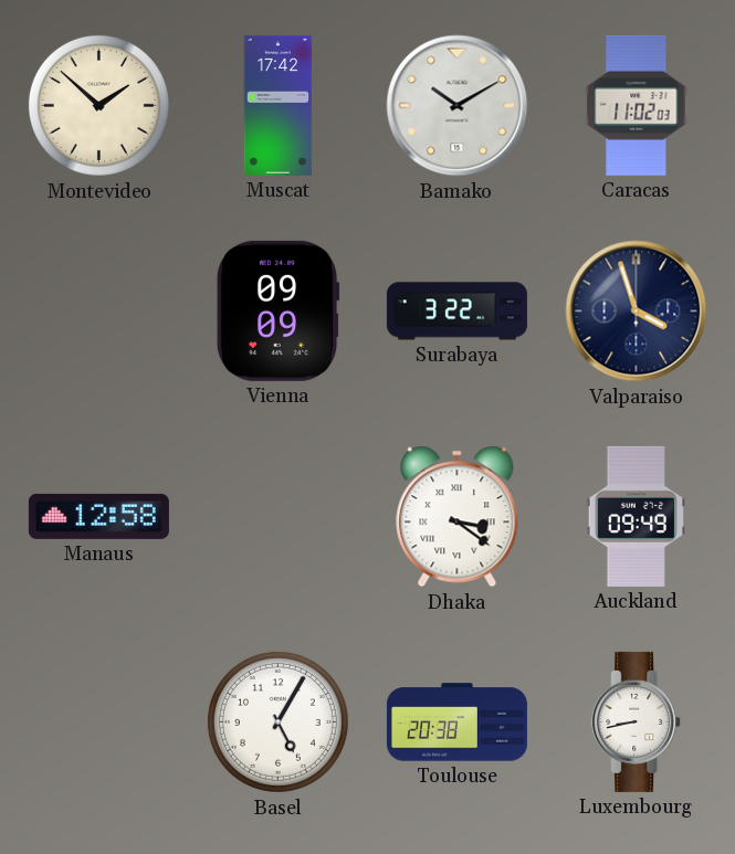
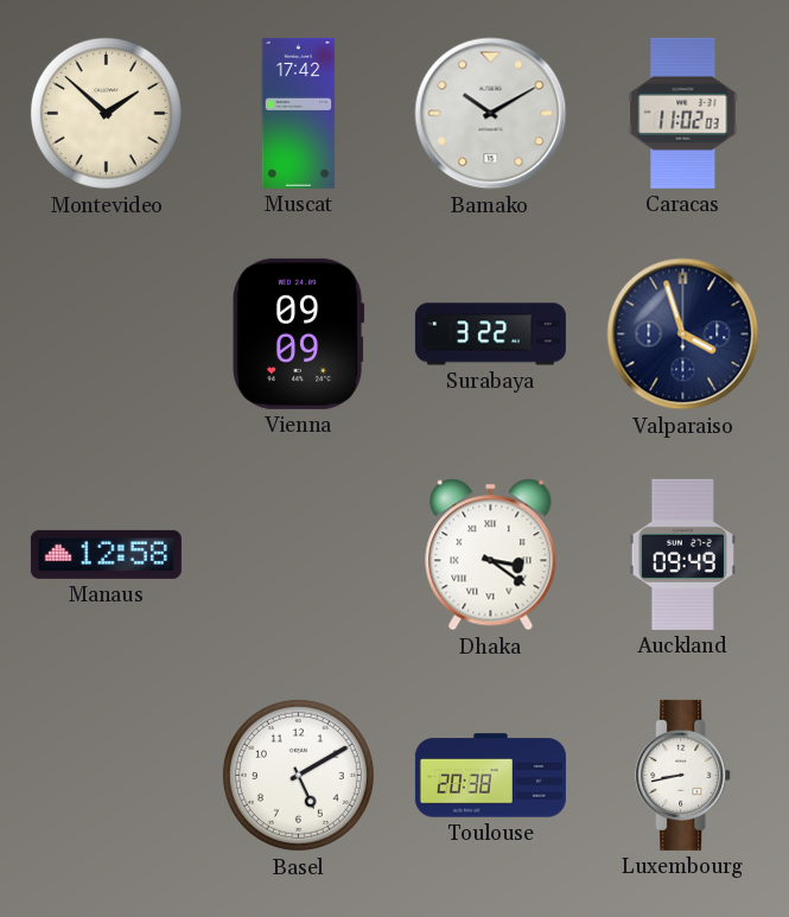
Basel: 5:05 -> 5:10 (298, 775)
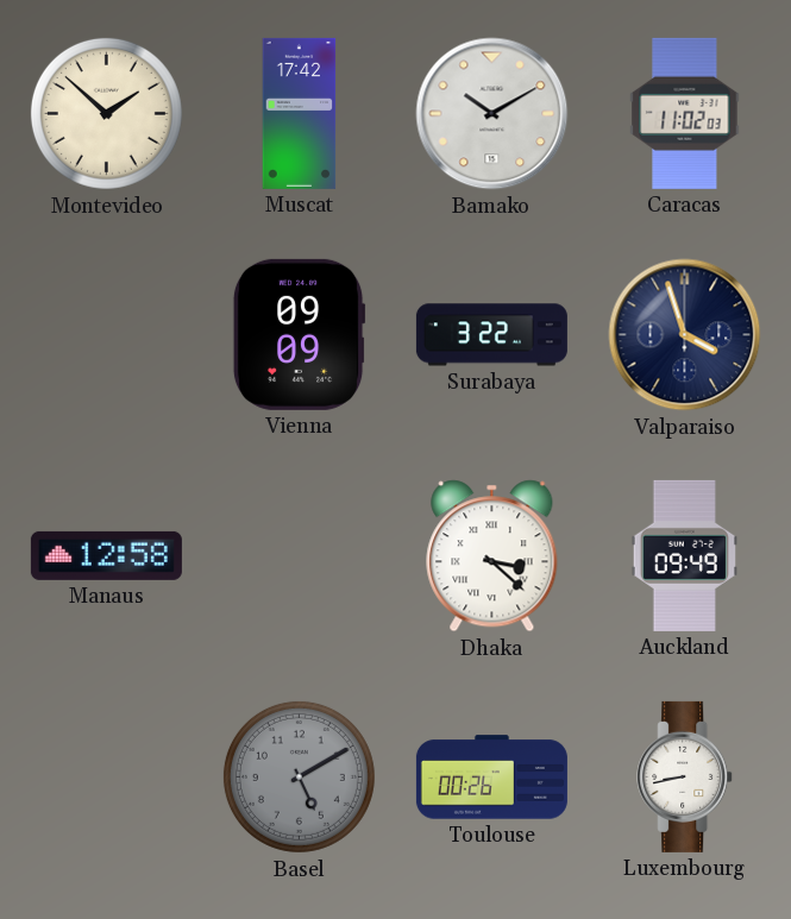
Dhaka: 3:21 -> 3:22 (492, 556)
Basel dial: white -> grey (299, 776)
Toulouse: 20:38 -> 00:26 (491, 778)
